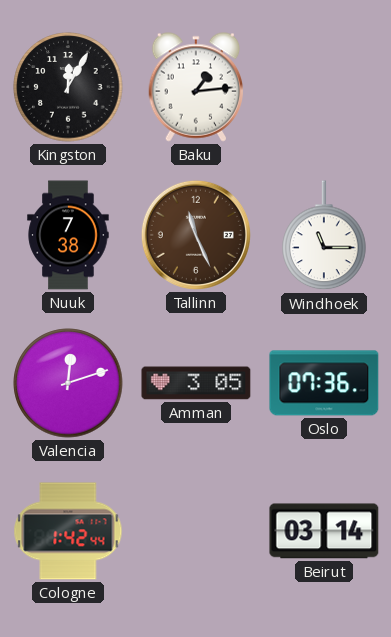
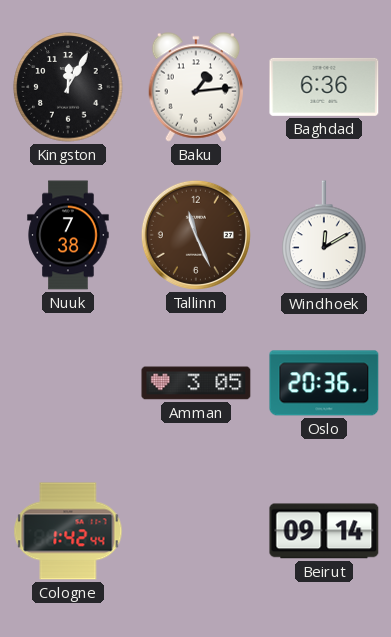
Baghdad: none -> 6:36 (324, 87)
Windhoek: 11:15 -> 12:10 (324, 236)
Valencia: 12:12 -> none (68, 383)
Oslo: 07:36 -> 20:36 (324, 383)
Beirut: 03:14 -> 09:14 (324, 531)
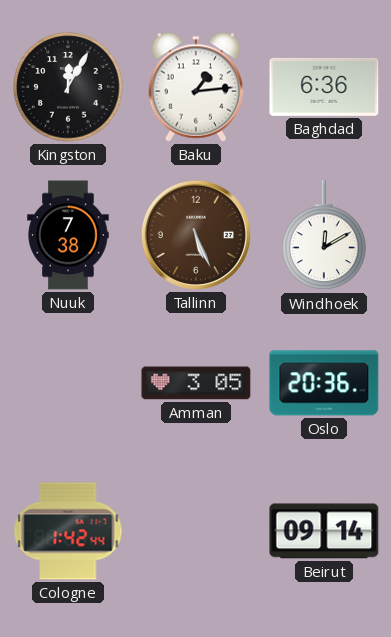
Tallinn: 11:26 -> 5:26 (196, 235)
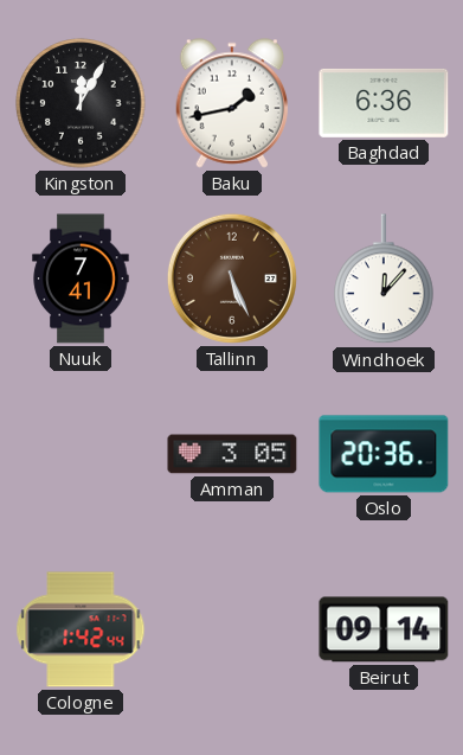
Baku: 1:14 -> 1:43 (232, 103)
Nuuk: 7:38 -> 7:41 (81, 279)
Windhoek: 12:10 -> 12:07 (384, 280)
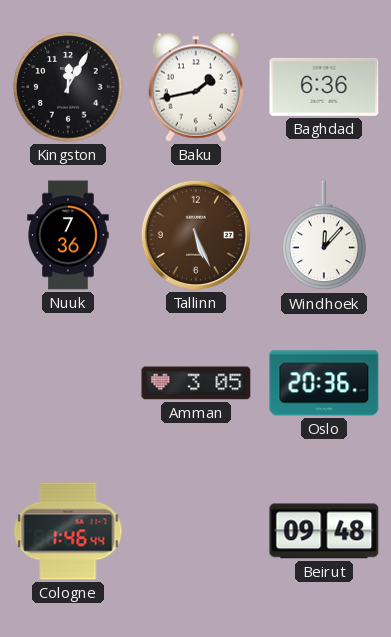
Nuuk: 7:41 -> 7:36 (68, 235)
Cologne: 1:42 -> 1:46 (68, 531)
Beirut: 09:14 -> 09:48 (324, 531)
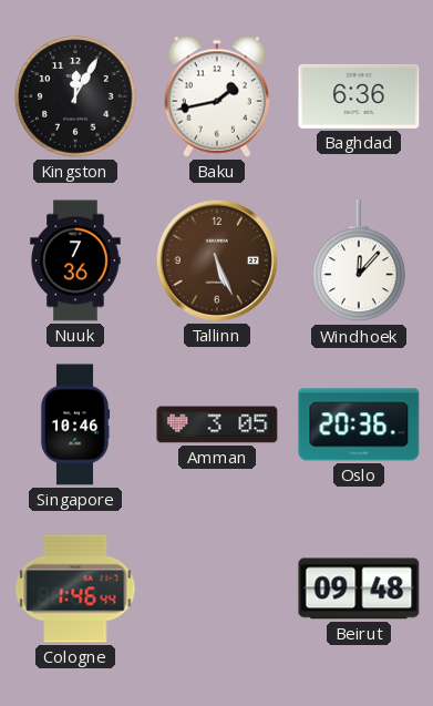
Singapore: none -> 10:46 (75, 424)
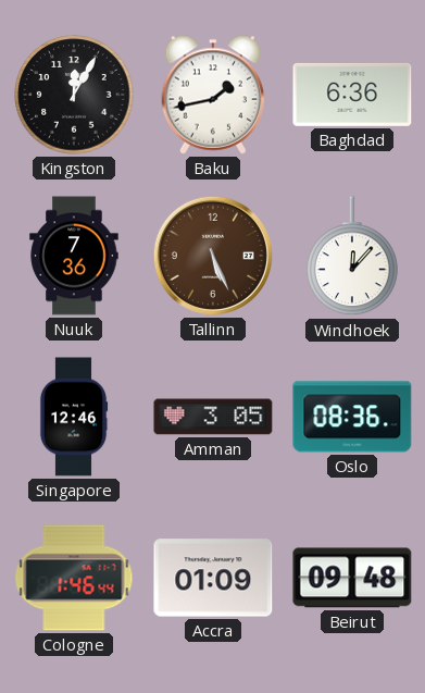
Singapore: 10:46 -> 12:46 (74, 417)
Oslo: 20:36 -> 08:36 (352, 417)
Accra: none -> 01:09 (213, 578)
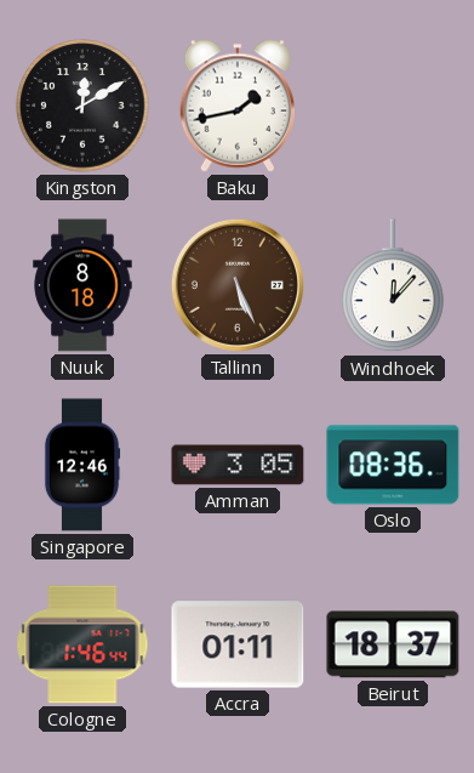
Kingston: 12:05 -> 12:10 (82, 106)
Baghdad: 6:36 -> none (352, 95)
Nuuk: 7:36 -> 8:18 (82, 285)
Accra: 01:09 -> 01:11 (238, 644)
Beirut: 09:48 -> 18:37 (393, 644)
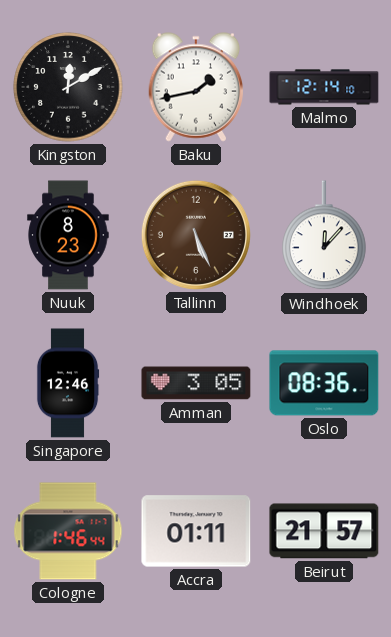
Malmo: none -> 12:14 (324, 87)
Nuuk: 8:18 -> 8:23 (68, 235)
Beirut: 18:37 -> 21:57 (324, 531)
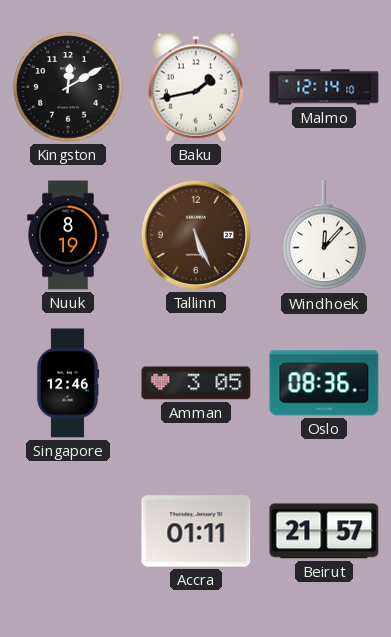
Nuuk: 8:23 -> 8:19 (68, 235)
Cologne: 1:46 -> none (68, 531)
